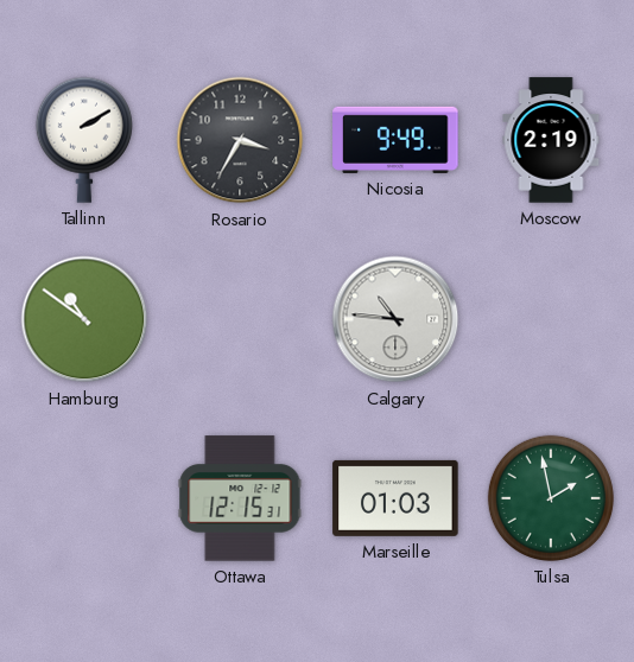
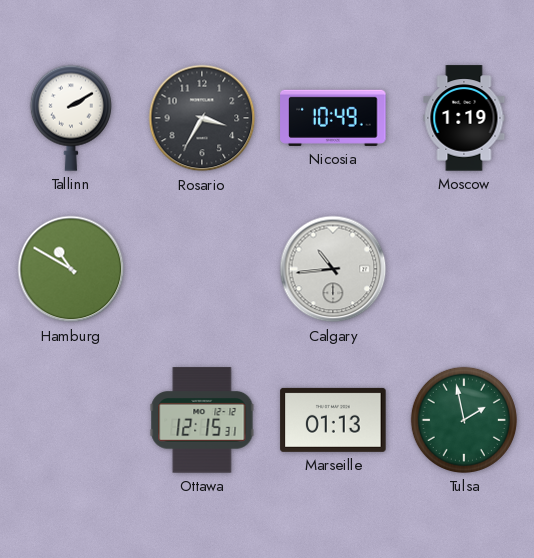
Nicosia: 9:49 -> 10:49 (333, 118)
Moscow: 2:19 -> 1:19 (464, 118)
Hamburg: 10:51 -> 10:50 (71, 269)
Calgary: 10:46 -> 10:44 (333, 269)
Marseille: 01:03 -> 01:13 (333, 420)
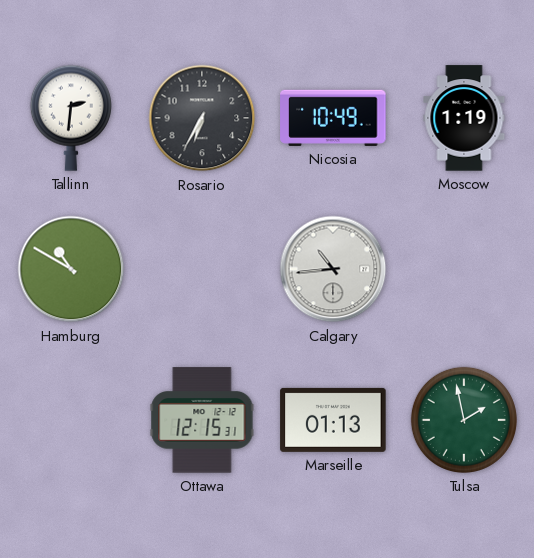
Tallinn: 2:10 -> 2:31 (71, 118)
Rosario: 3:35 -> 6:35 (202, 118)
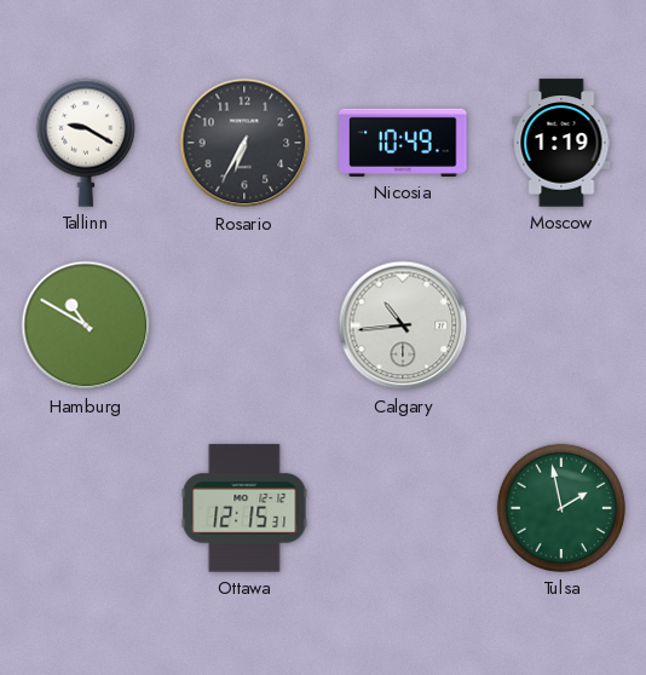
Tallinn: 2:31 -> 9:20 (86, 143)
Marseille: 01:13 -> none (333, 420)
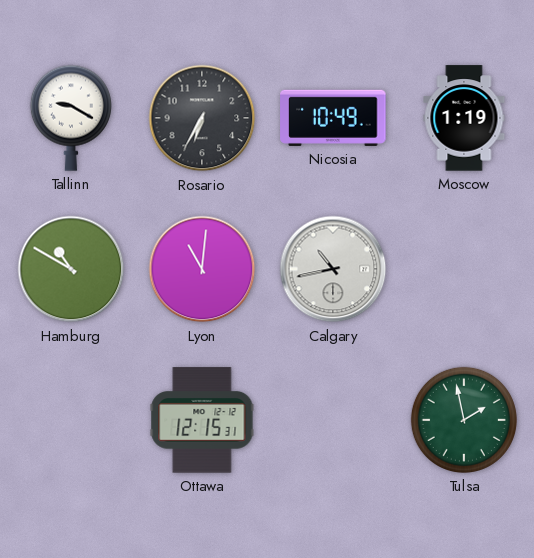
Lyon: none -> 11:01 (202, 269)
Calgary: 10:44 -> 10:43 (333, 269)
